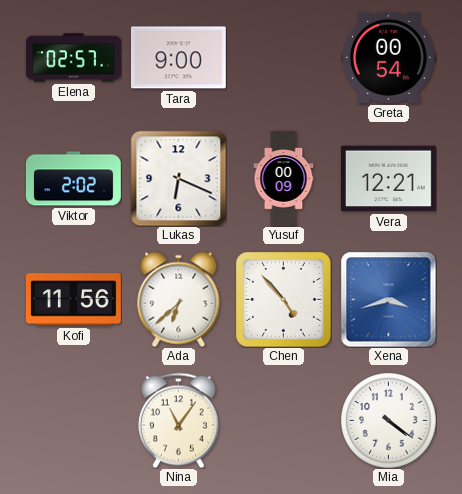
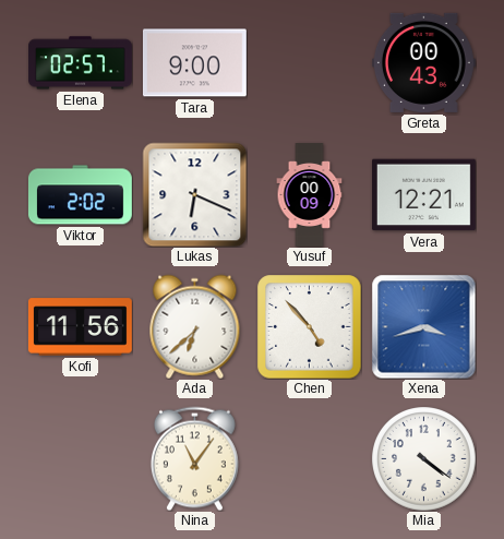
Greta: 00:54 -> 00:43 (423, 62)
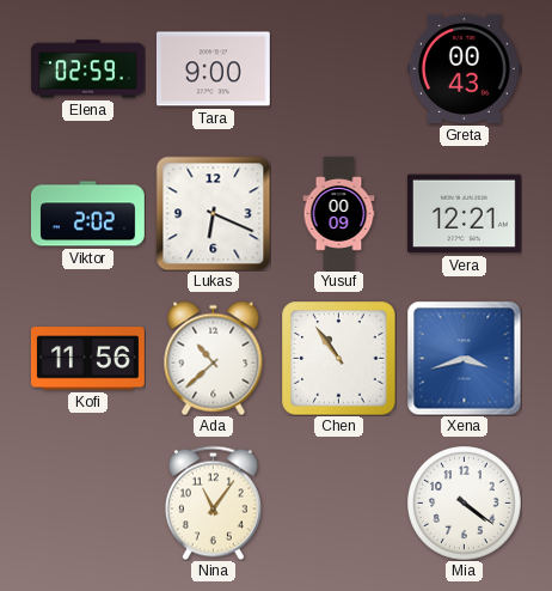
Elena: 02:57 -> 02:59 (88, 69)
Ada: 6:38 -> 10:38 (214, 358)
Chen: 4:53 -> 10:54 (338, 358)
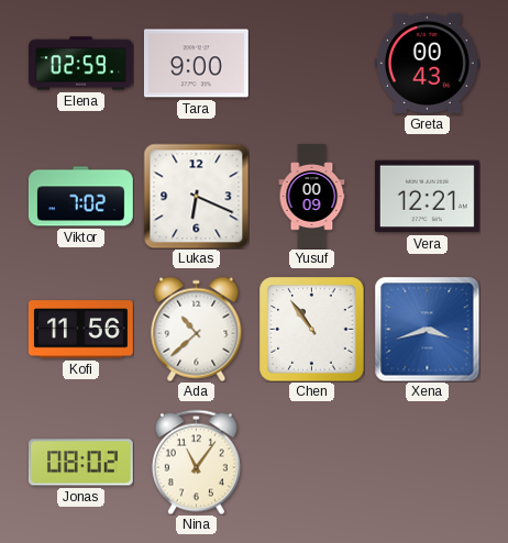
Viktor: 2:02 -> 7:02 (80, 197)
Jonas: none -> 08:02 (80, 463)
Mia: 4:21 -> none (464, 502)
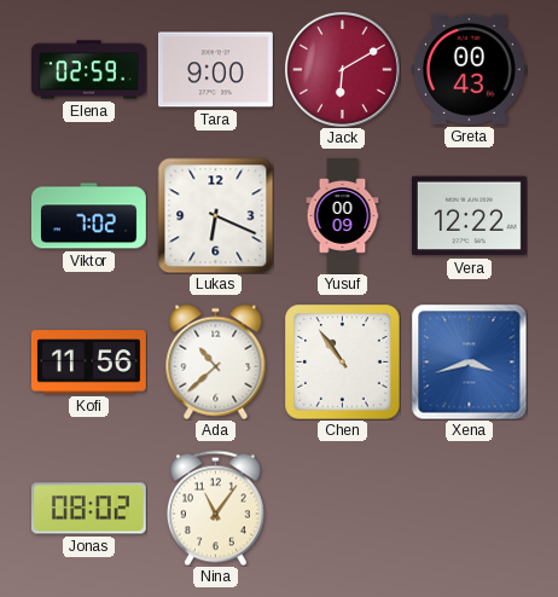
Jack: none -> 6:10 (342, 69)
Vera: 12:21 -> 12:22 (469, 216)
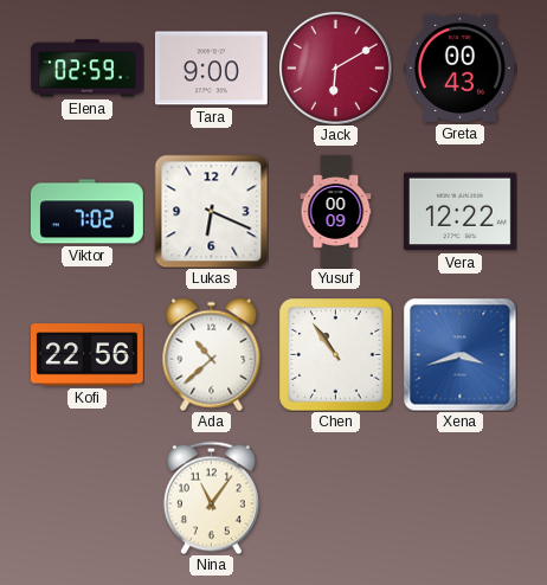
Kofi: 11:56 -> 22:56 (86, 355)
Jonas: 08:02 -> none (88, 509)
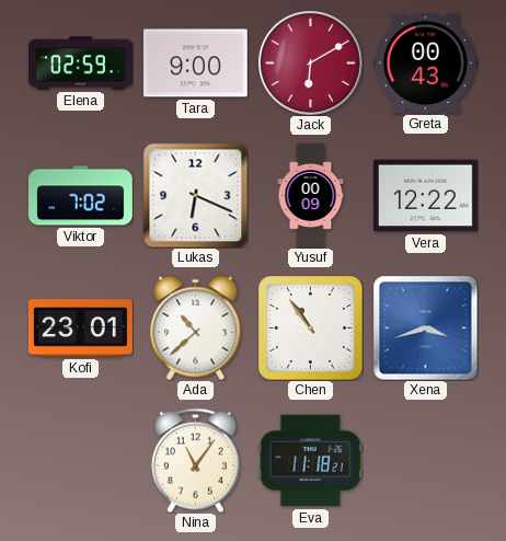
Kofi: 22:56 -> 23:01 (80, 329)
Eva: none -> 11:18 (310, 461)
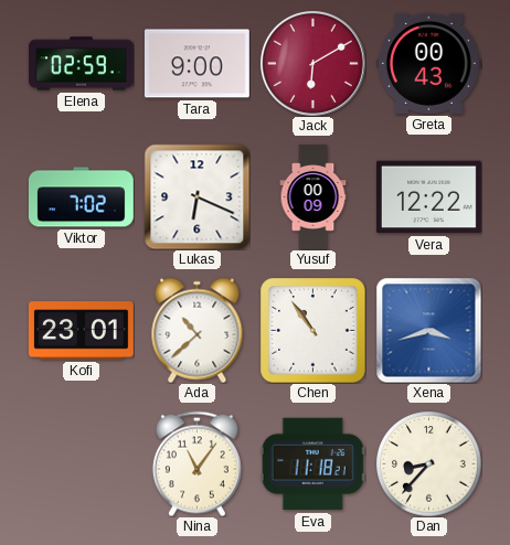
Dan: none -> 8:37 (428, 463)
